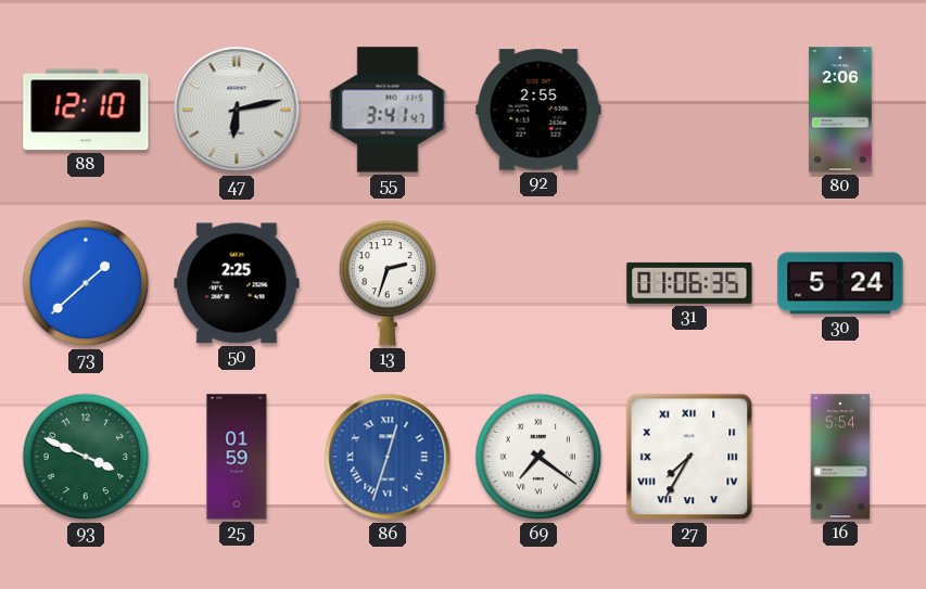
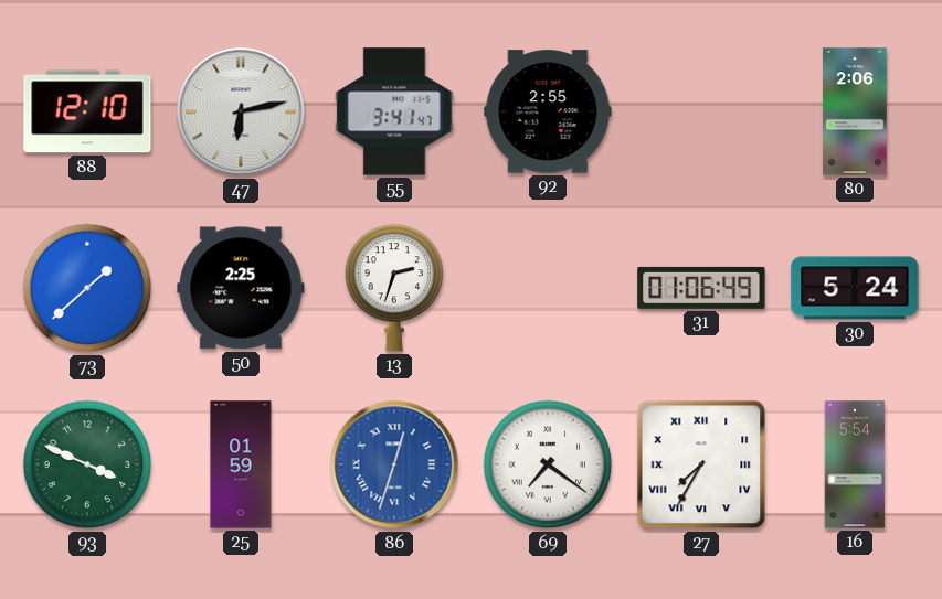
31: 01:06:35 -> 01:06:49 (701, 288)
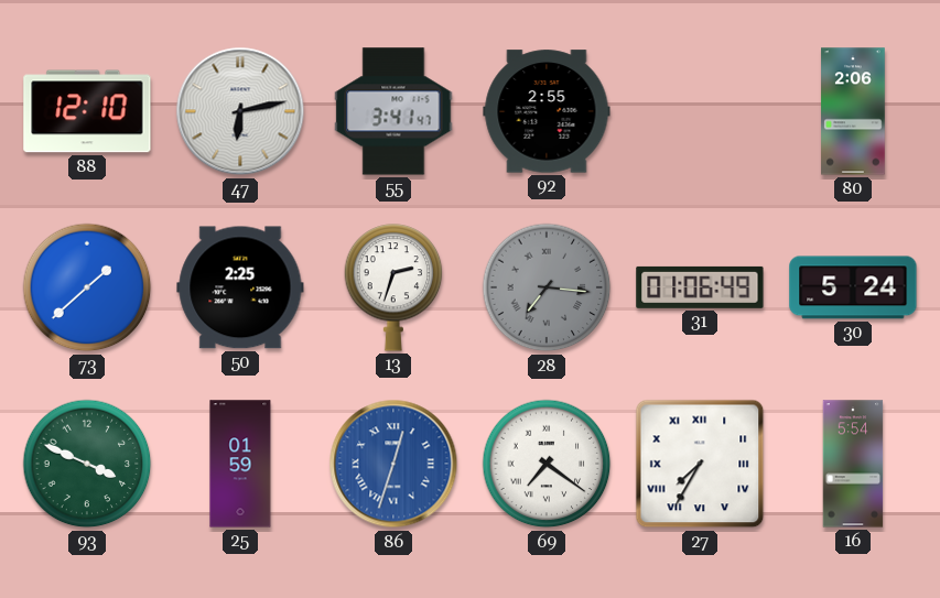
28: none -> 7:16 (547, 287)
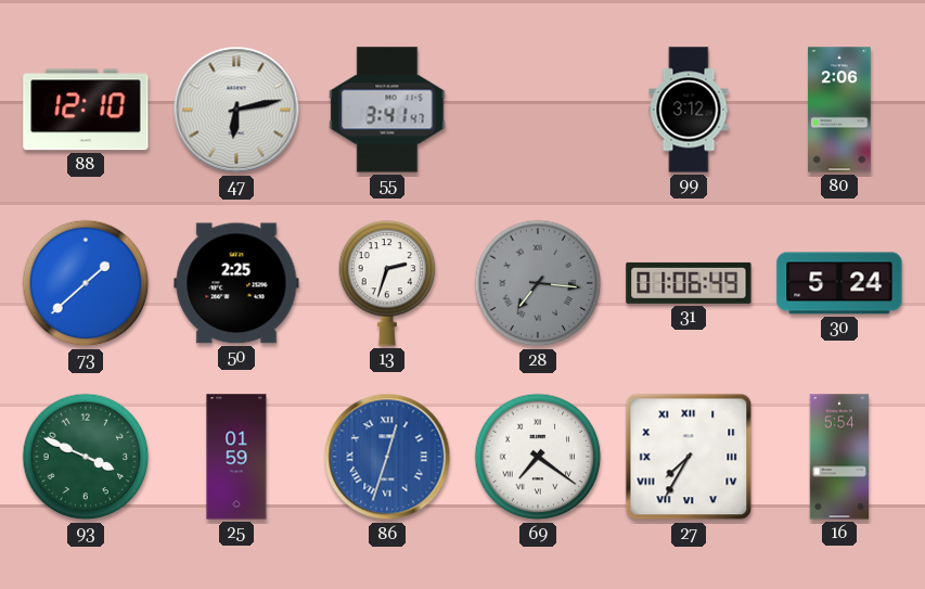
92: 2:55 -> none (547, 111)
99: none -> 3:12 (689, 110)
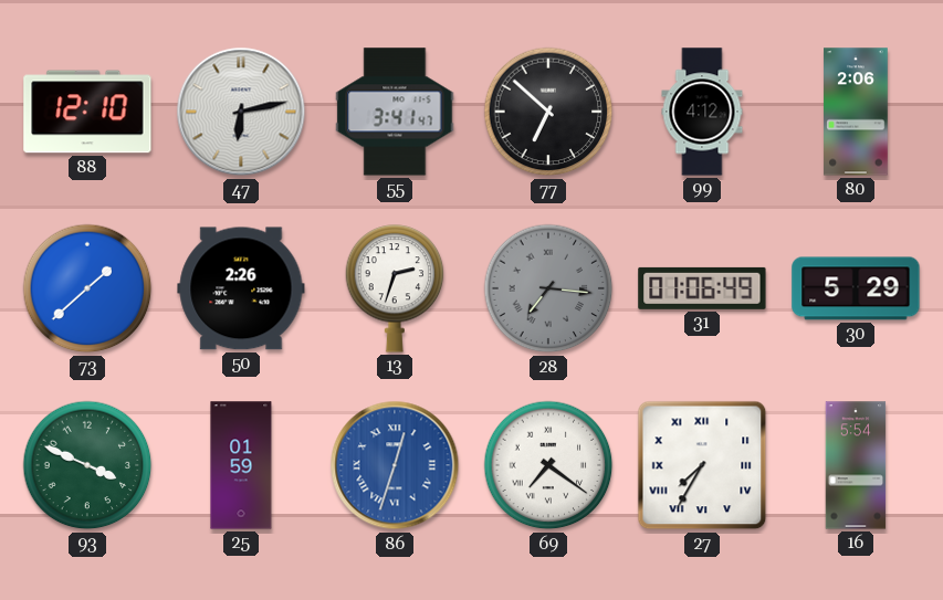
77: none -> 6:52 (548, 112)
99: 3:12 -> 4:12 (702, 112)
50: 2:25 -> 2:26 (241, 288)
30: 5:24 -> 5:29 (856, 288)
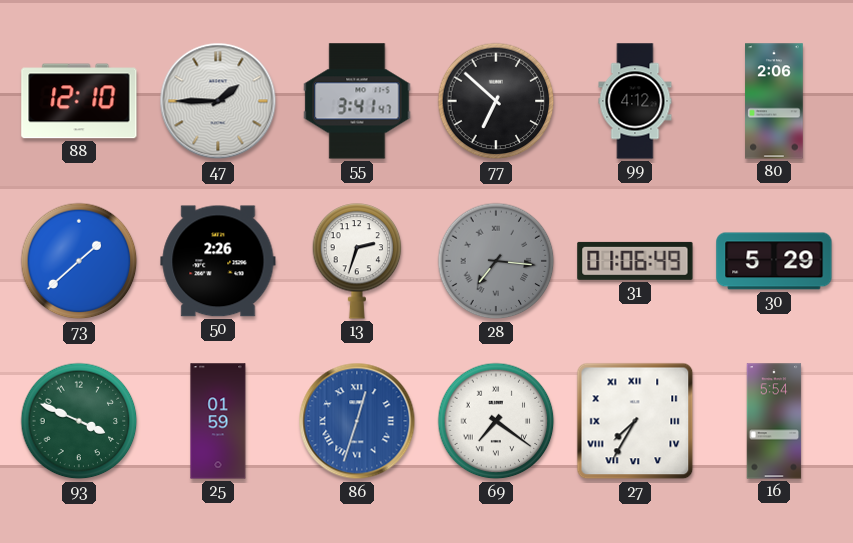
47: 6:13 -> 1:45 (218, 101)
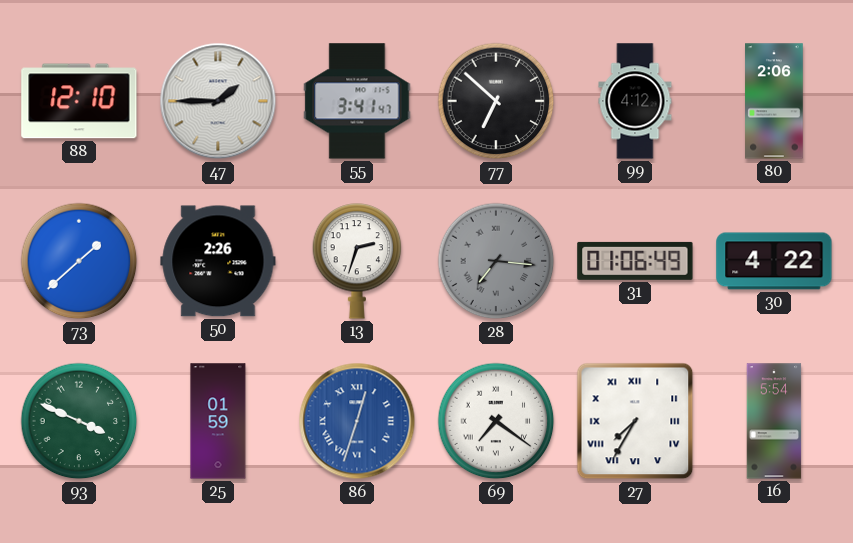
30: 5:29 -> 4:22 (774, 261)
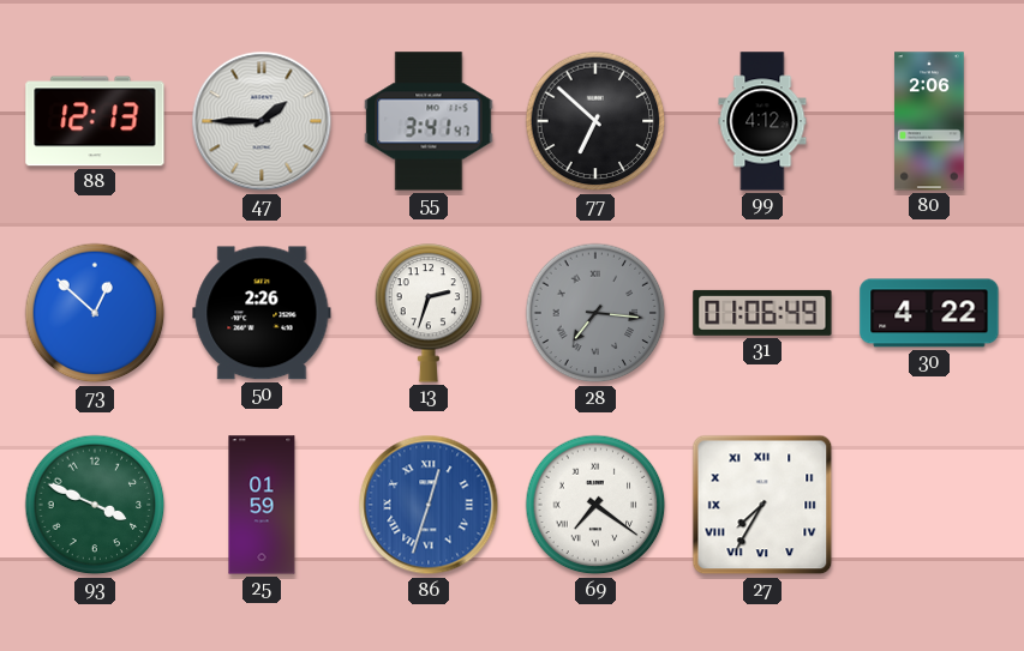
88: 12:10 -> 12:13 (95, 121)
73: 1:38 -> 12:52 (95, 313)
16: 5:54 -> none (774, 421)
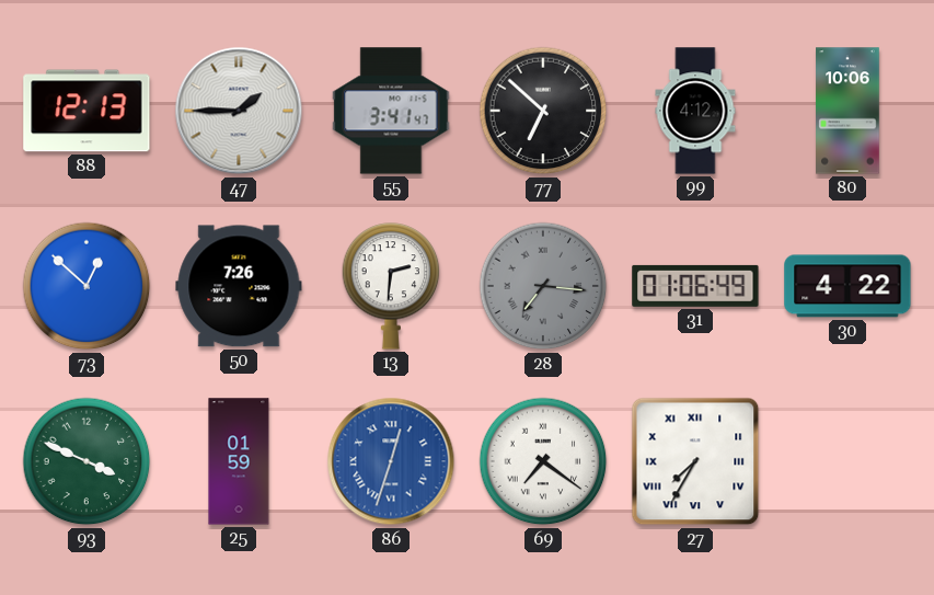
80: 2:06 -> 10:06 (847, 111)
50: 2:26 -> 7:26 (239, 286)
13: 2:33 -> 2:31 (391, 286)
